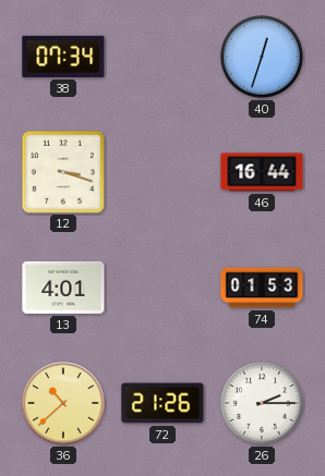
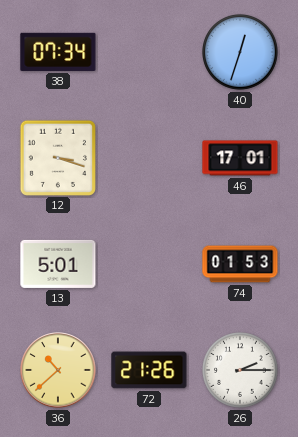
46: 16:44 -> 17:01 (240, 158)
13: 4:01 -> 5:01 (58, 264)
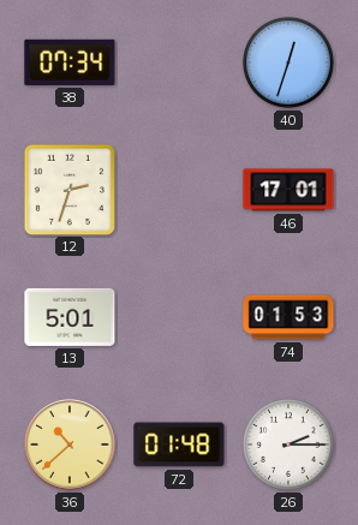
12: 3:18 -> 2:33 (68, 189)
72: 21:26 -> 01:48 (179, 445)
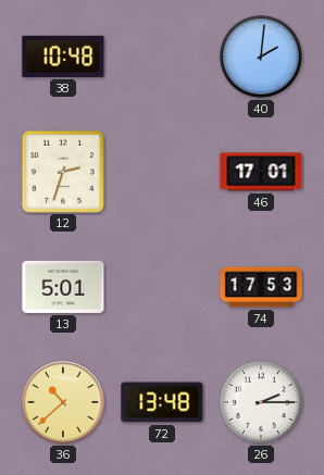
38: 07:34 -> 10:48 (63, 57)
40: 12:33 -> 2:01 (262, 58)
74: 01:53 -> 17:53 (261, 287)
72: 01:48 -> 13:48 (162, 402)
